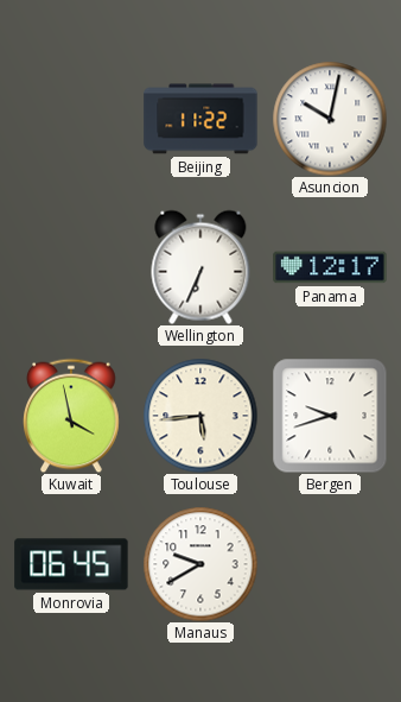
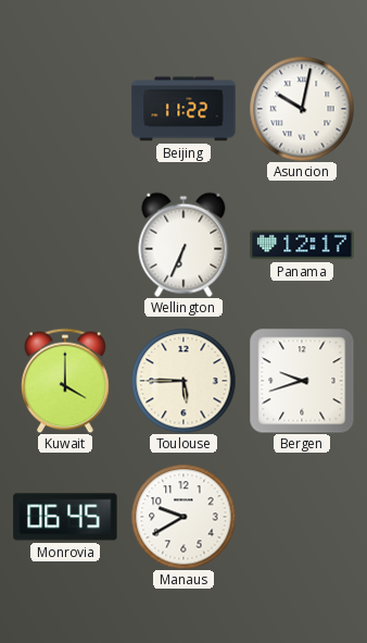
Kuwait: 3:58 -> 4:00 (66, 381)
Toulouse: 5:44 -> 5:45 (184, 381)
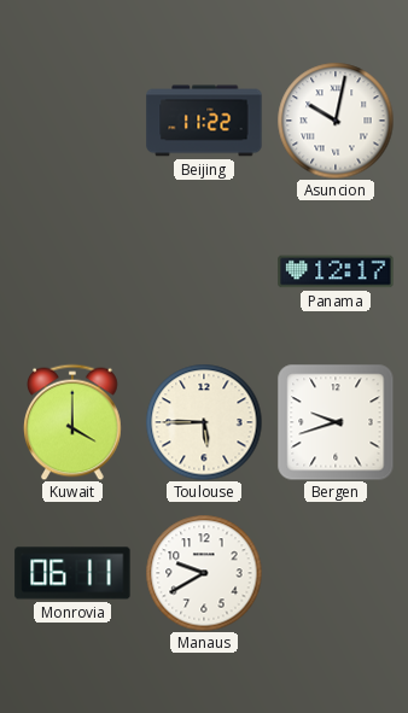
Wellington: 6:34 -> none (184, 245)
Monrovia: 06:45 -> 06:11 (72, 573)
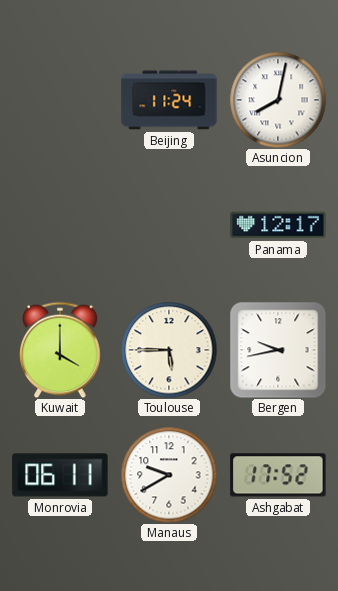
Beijing: 11:22 -> 11:24 (169, 100)
Asuncion: 10:02 -> 8:02 (278, 100)
Bergen: 9:42 -> 9:43 (278, 350)
Ashgabat: none -> 17:52 (278, 475)
